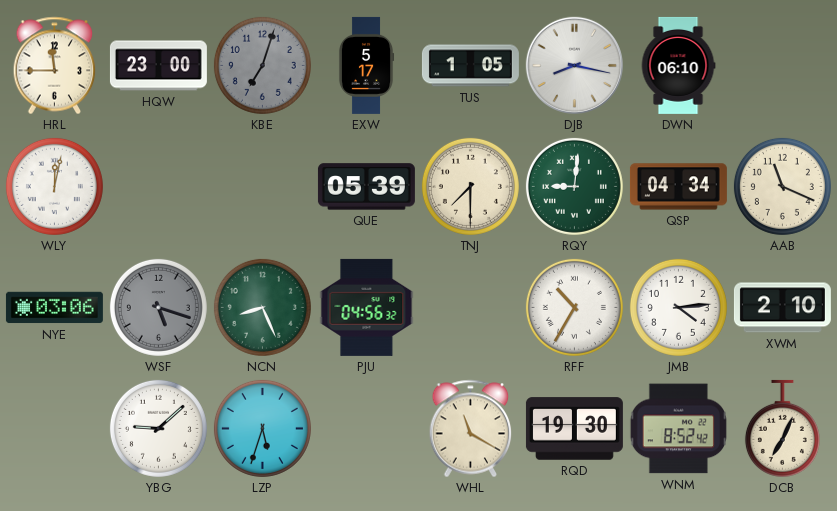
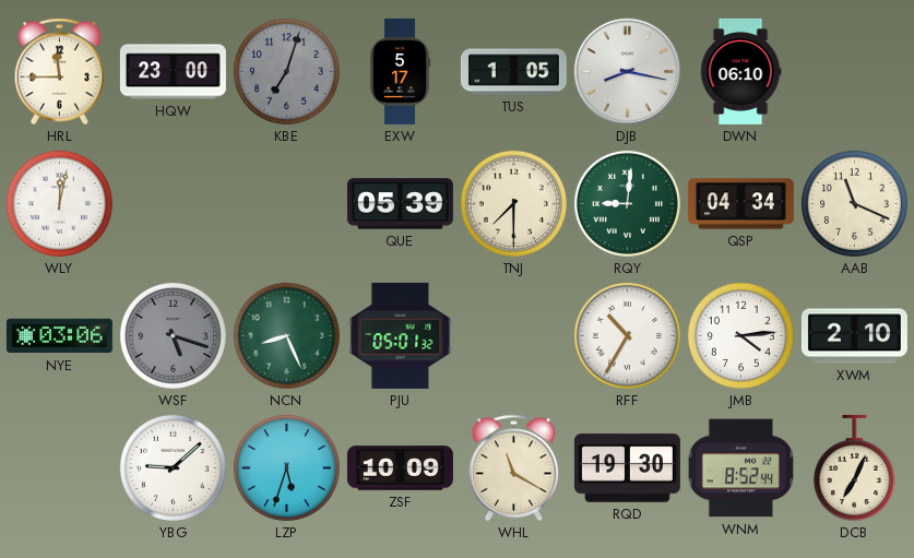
PJU: 04:56 -> 05:01 (401, 335)
ZSF: none -> 10:09 (400, 468)
WNM: 8:52:42 -> 8:52:44 (740, 468)
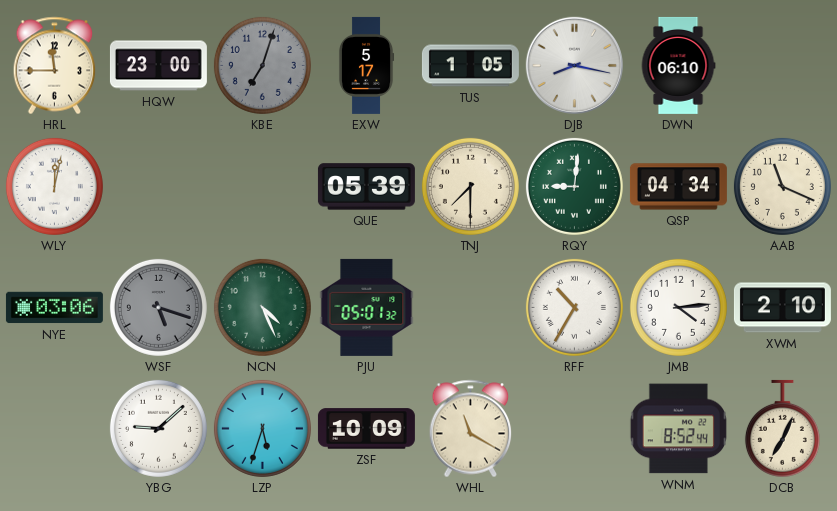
NCN: 8:26 -> 4:26 (262, 307)
RQD: 19:30 -> none (627, 468)
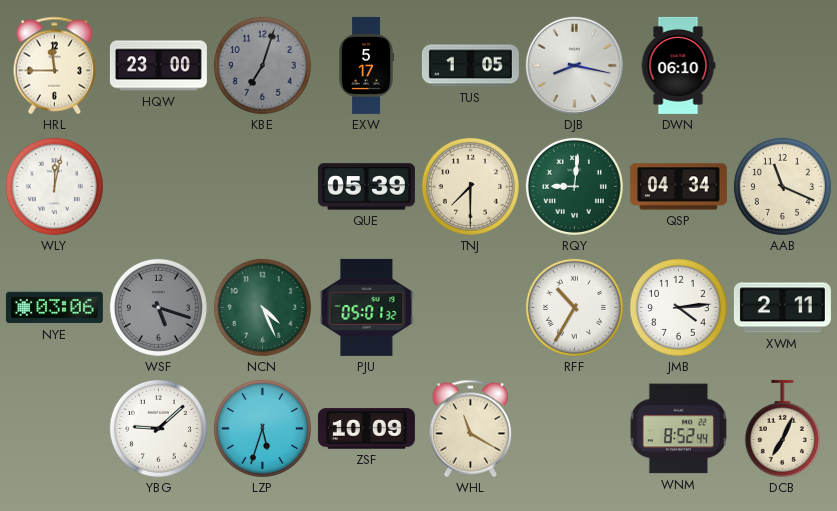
XWM: 2:10 -> 2:11 (782, 308)
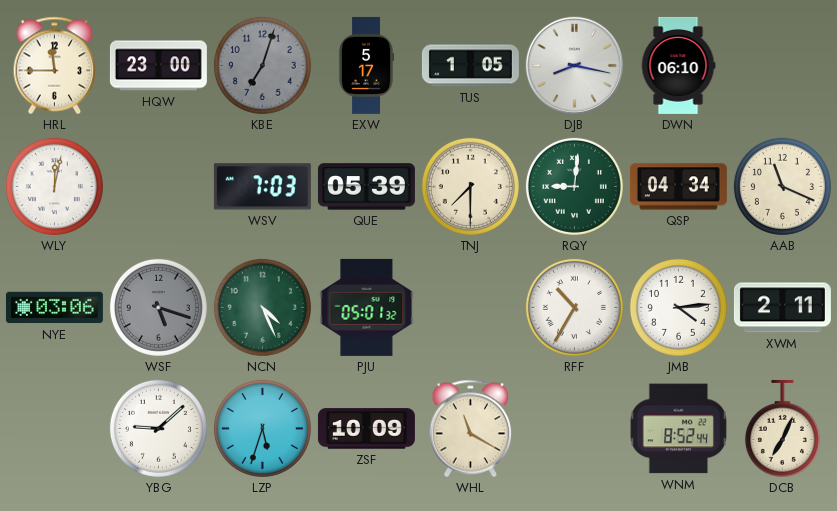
WSV: none -> 7:03 (262, 187)
